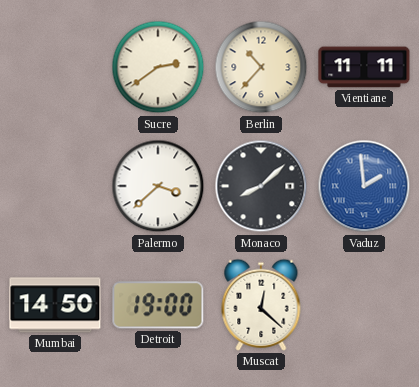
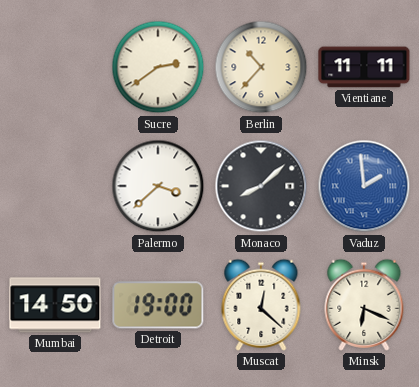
Minsk: none -> 6:19 (364, 305)
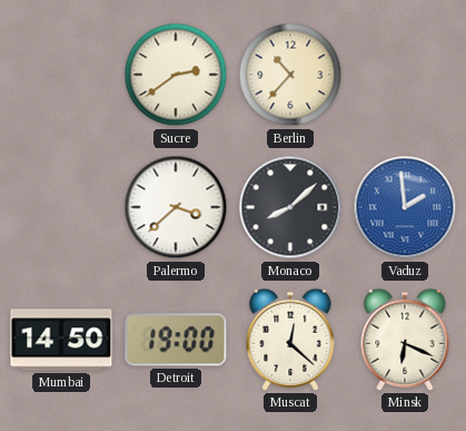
Vientiane: 11:11 -> none (364, 67)
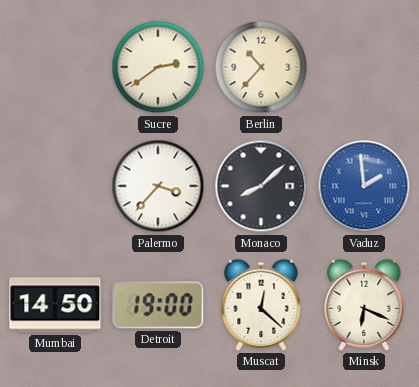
Palermo: 3:38 -> 3:37 (158, 186)
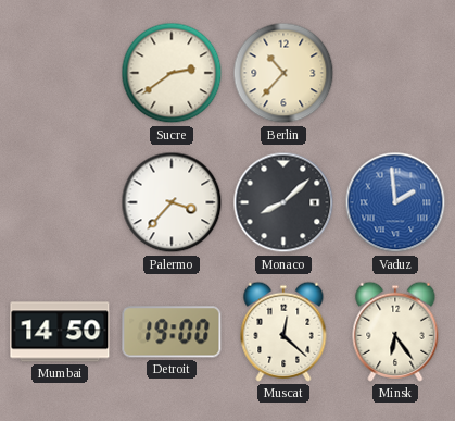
Minsk: 6:19 -> 6:24 (395, 332)
